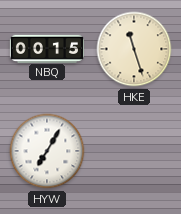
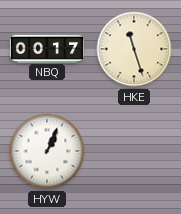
NBQ: 00:15 -> 00:17 (46, 48)
HYW: 7:05 -> 1:04 (47, 151)
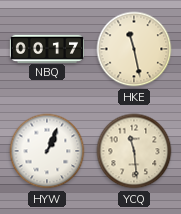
HKE: 11:27 -> 11:28 (134, 49)
YCQ: none -> 11:29 (134, 151)
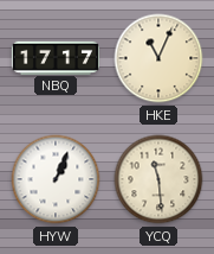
NBQ: 00:17 -> 17:17 (54, 57)
HKE: 11:28 -> 11:04 (158, 58)
